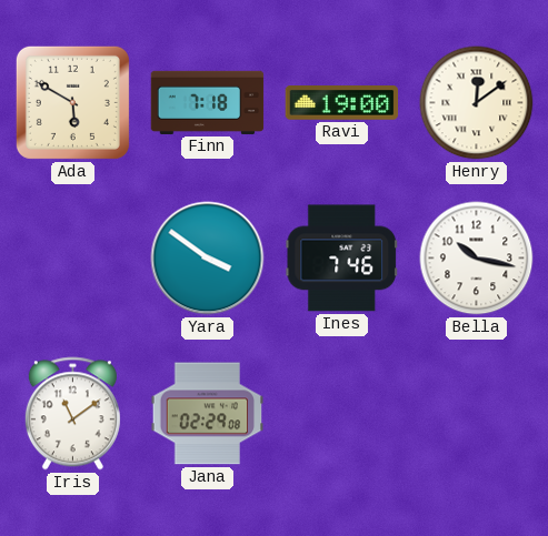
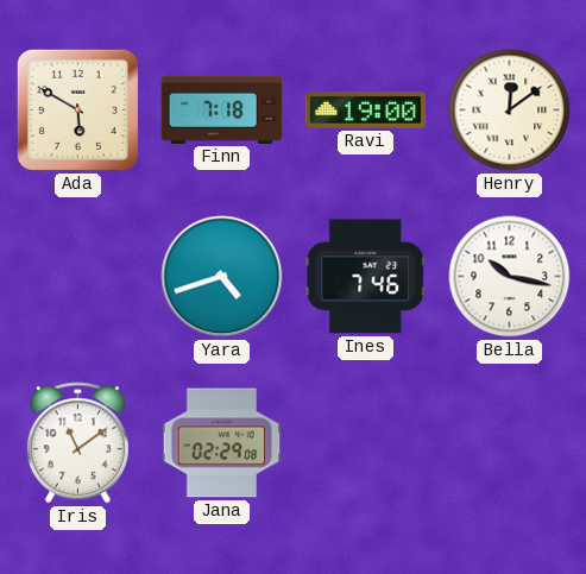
Yara: 3:51 -> 4:42 (222, 277)
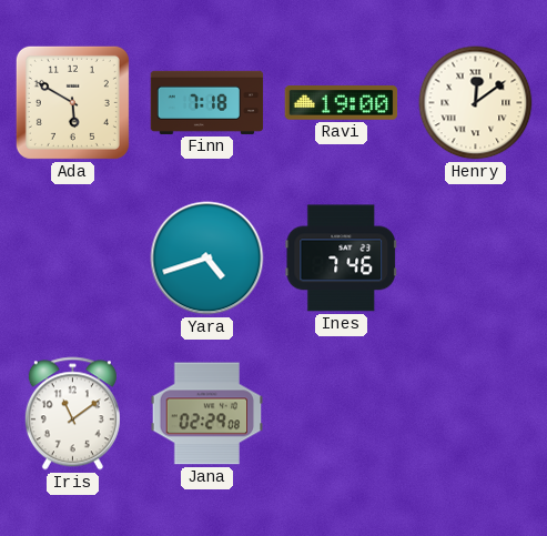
Bella: 10:17 -> none (510, 277)
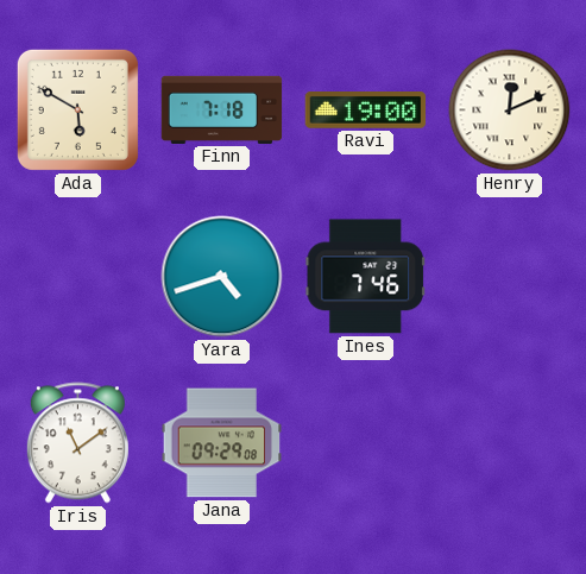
Henry: 12:09 -> 12:11 (510, 111)
Jana: 02:29 -> 09:29 (222, 443)
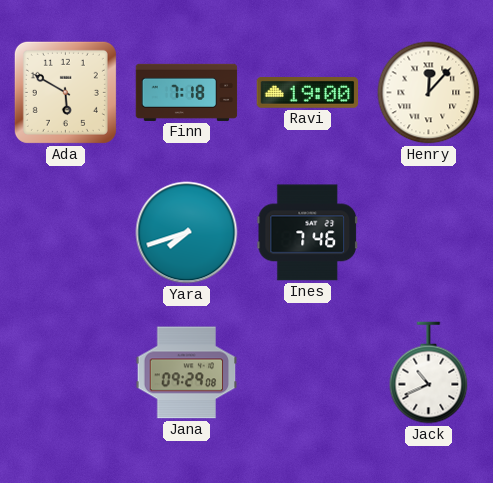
Henry: 12:11 -> 12:07 (429, 93)
Yara: 4:42 -> 7:42 (187, 233)
Iris: 11:09 -> none (77, 443)
Jack: none -> 10:41 (429, 373)
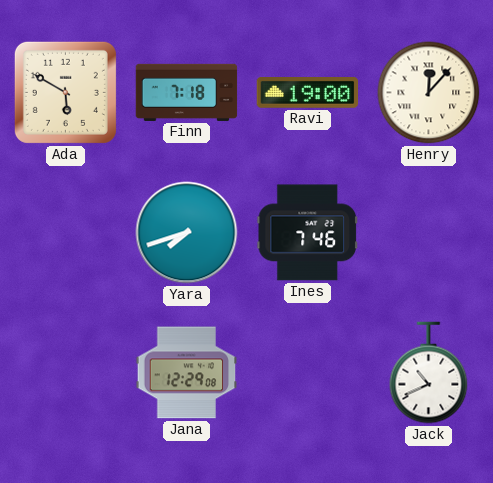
Jana: 09:29 -> 12:29 (187, 373)
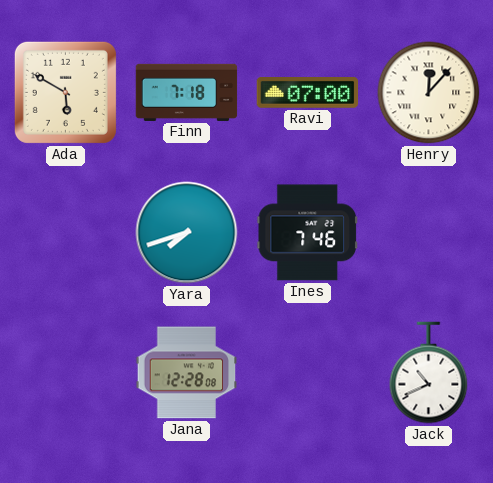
Ravi: 19:00 -> 07:00 (308, 93)
Jana: 12:29 -> 12:28 (187, 373)
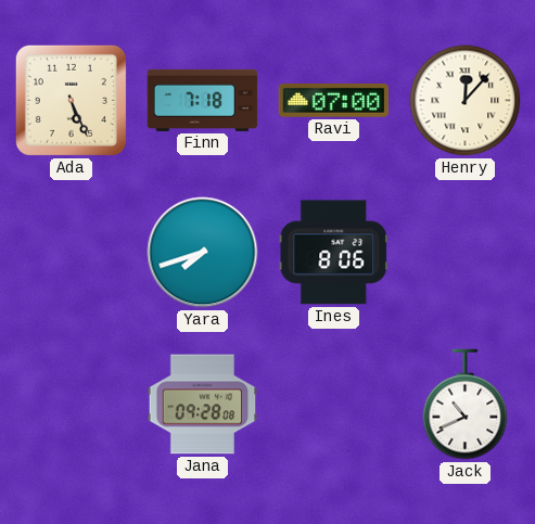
Ada: 5:50 -> 5:26 (71, 100)
Ines: 7:46 -> 8:06 (334, 253)
Jana: 12:28 -> 09:28 (203, 405)
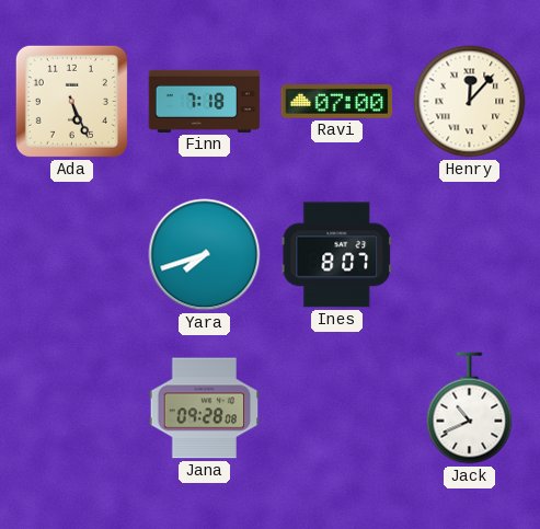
Ines: 8:06 -> 8:07 (337, 255)
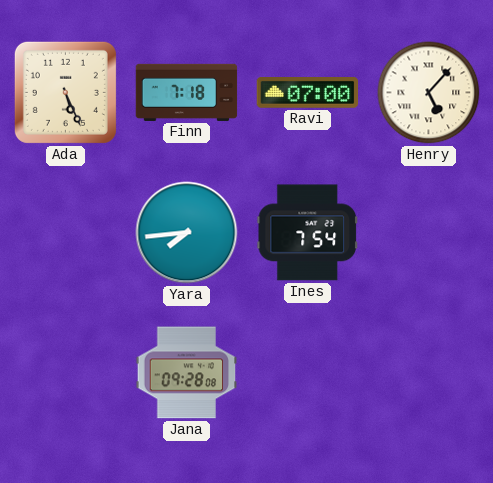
Henry: 12:07 -> 5:07 (429, 93)
Yara: 7:42 -> 7:44 (187, 233)
Ines: 8:07 -> 7:54 (308, 233)
Jack: 10:41 -> none (470, 409)
